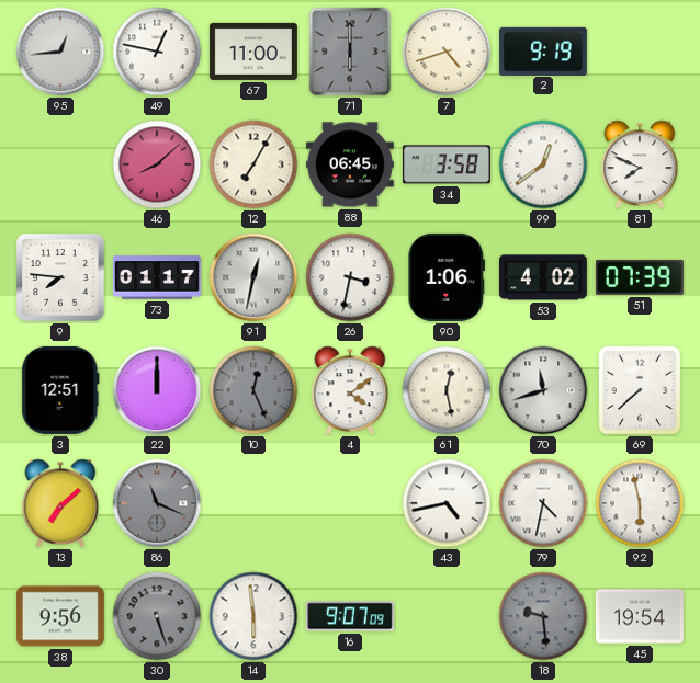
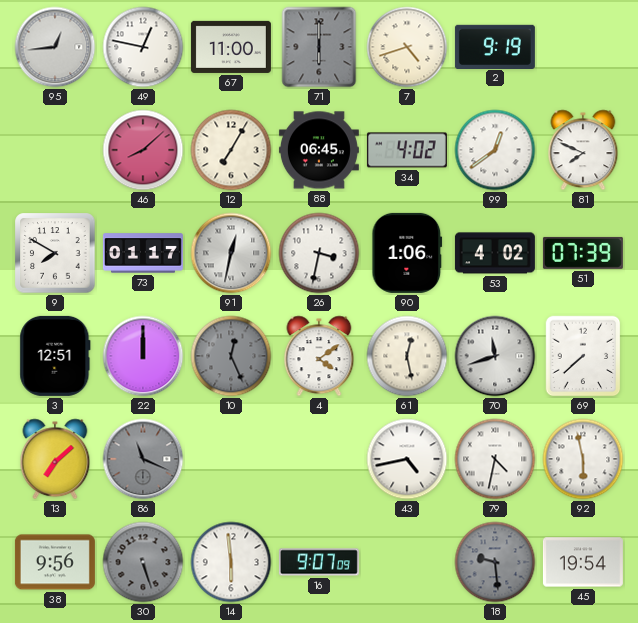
34: 3:58 -> 4:02 (407, 150)
9: 7:46 -> 7:50 (55, 253)
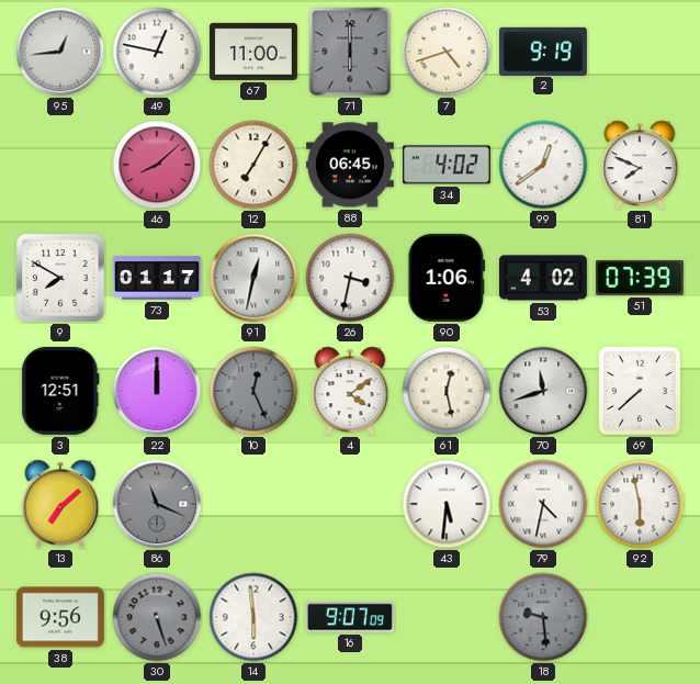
43: 4:43 -> 5:31 (447, 504)
45: 19:54 -> none (583, 562)
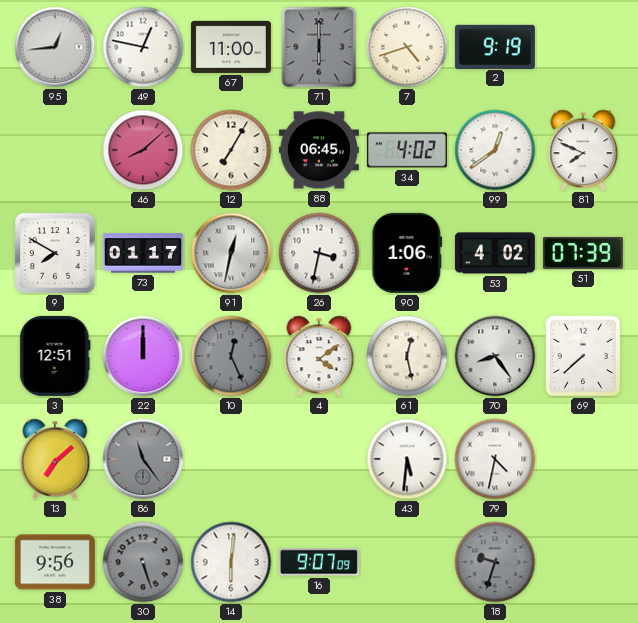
70: 11:42 -> 8:24 (495, 356)
86: 11:19 -> 11:24 (143, 459)
92: 5:58 -> none (640, 504)
14: 5:59 -> 6:01 (231, 562)
18: 9:29 -> 9:33 (495, 562)
